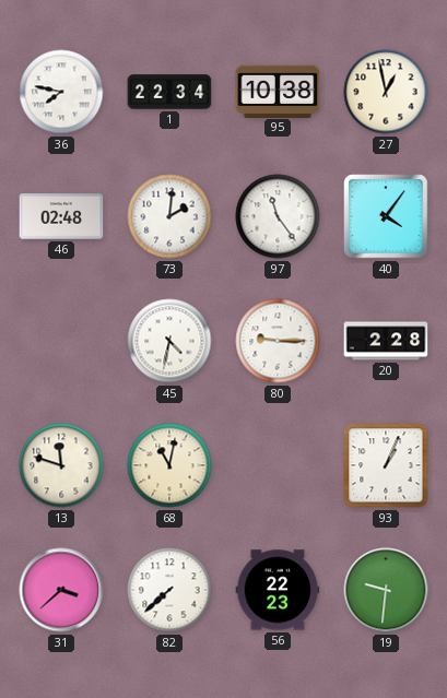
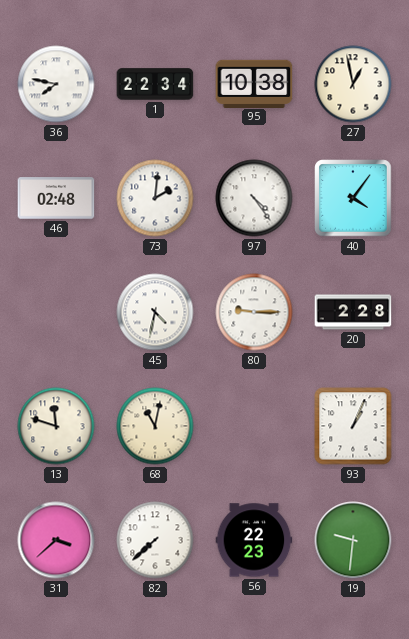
97: 11:24 -> 4:24 (254, 198)
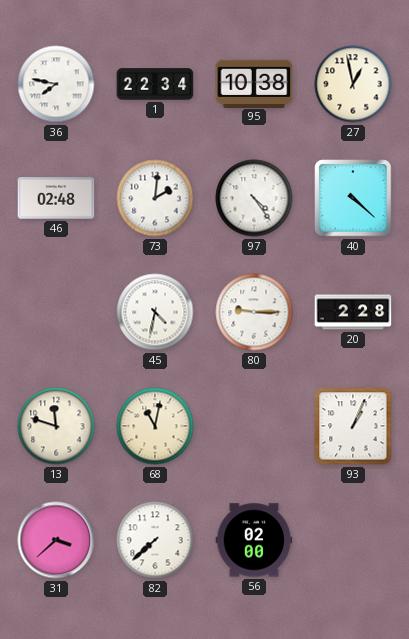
40: 4:06 -> 4:22 (353, 198)
56: 22:23 -> 02:00 (254, 540)
19: 9:31 -> none (353, 540)
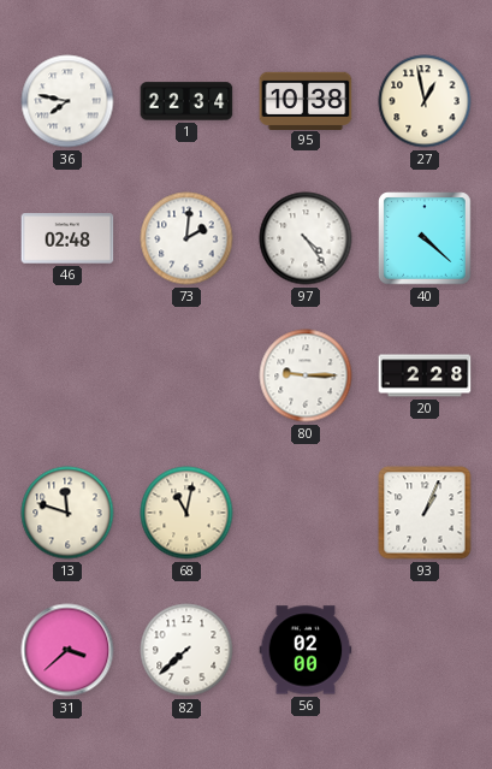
45: 4:32 -> none (155, 312)
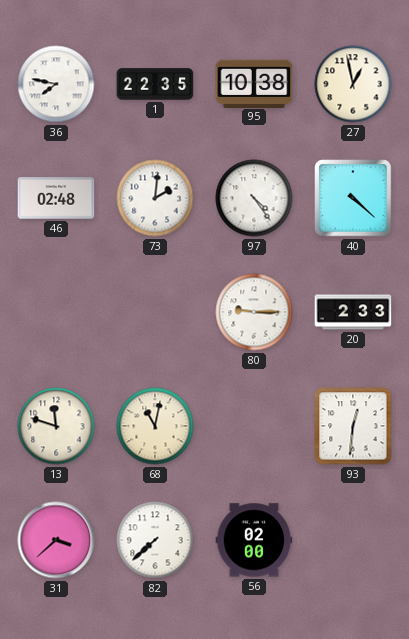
1: 22:34 -> 22:35 (155, 84)
20: 2:28 -> 2:33 (353, 312)
93: 1:04 -> 12:31 (353, 426)
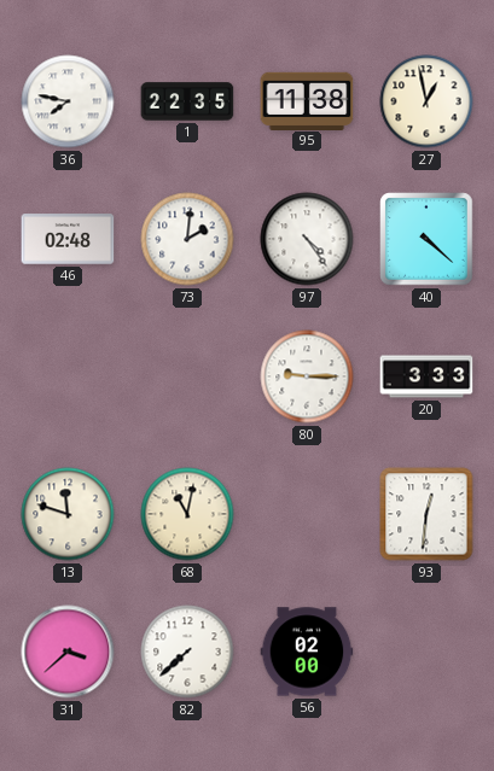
95: 10:38 -> 11:38 (307, 100)
20: 2:33 -> 3:33 (426, 376)
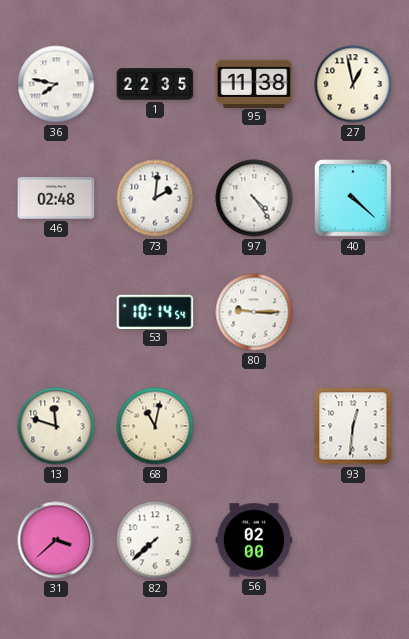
53: none -> 10:14 (155, 311)
20: 3:33 -> none (426, 376)
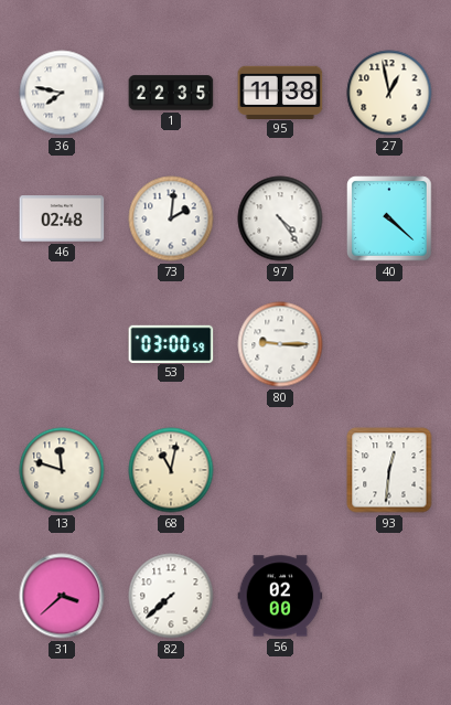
53: 10:14 -> 03:00 (171, 343)
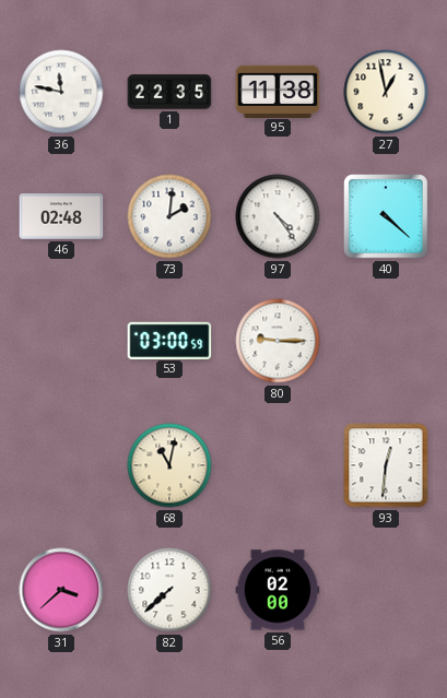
36: 7:47 -> 11:47 (61, 92)
13: 11:48 -> none (62, 470)
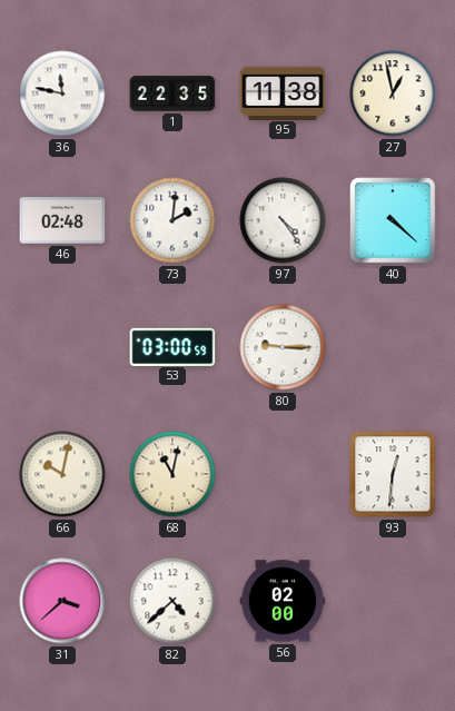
66: none -> 10:02 (62, 474)
82: 7:38 -> 4:38 (172, 601)
